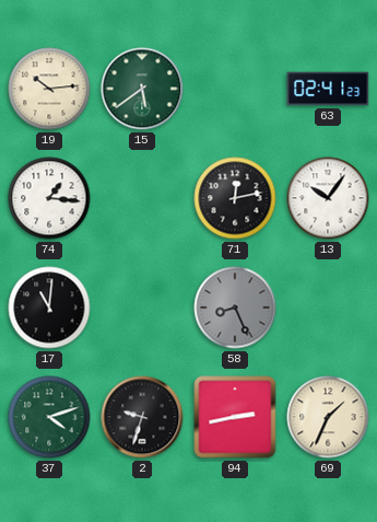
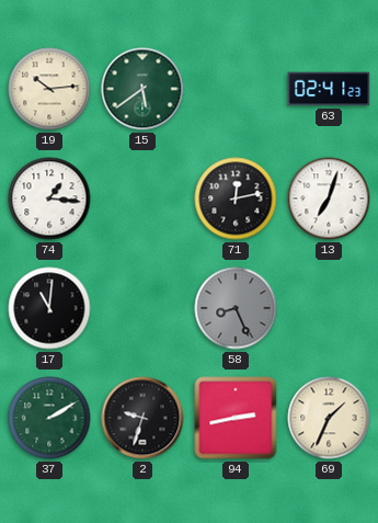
13: 10:06 -> 7:03 (329, 198)
37: 4:12 -> 2:10 (49, 418)
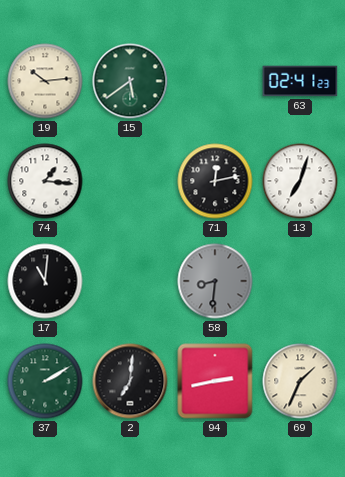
58: 8:26 -> 8:31 (215, 281)
2: 9:33 -> 7:01 (130, 381)
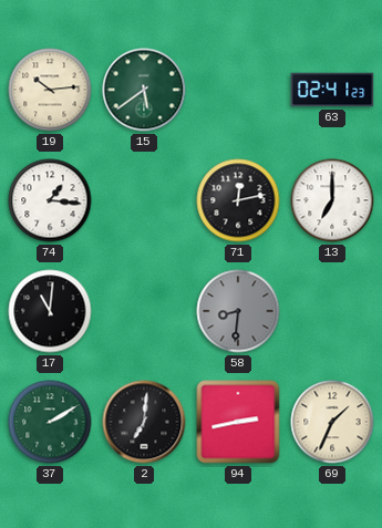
13: 7:03 -> 7:00 (332, 200)
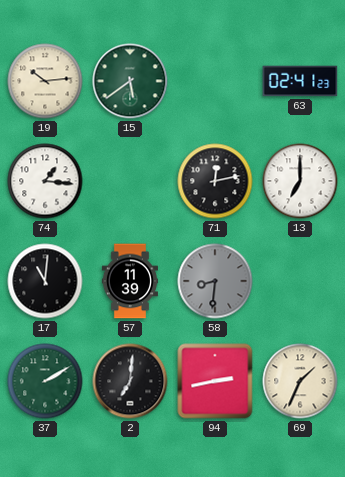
57: none -> 11:39 (130, 281)
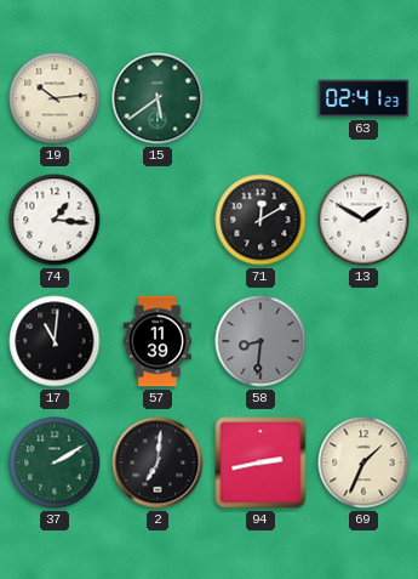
71: 12:13 -> 12:10 (260, 220)
13: 7:00 -> 1:50 (363, 220)
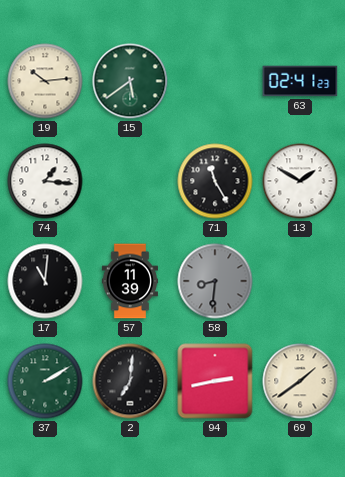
71: 12:10 -> 11:25 (215, 181)
69: 1:34 -> 1:39 (300, 381)
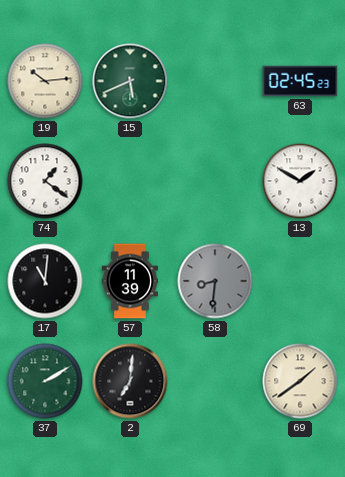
15: 5:39 -> 5:41 (130, 81)
63: 02:41 -> 02:45 (300, 81)
74: 1:16 -> 1:21 (45, 181)
71: 11:25 -> none (215, 181)
94: 2:43 -> none (215, 381)
